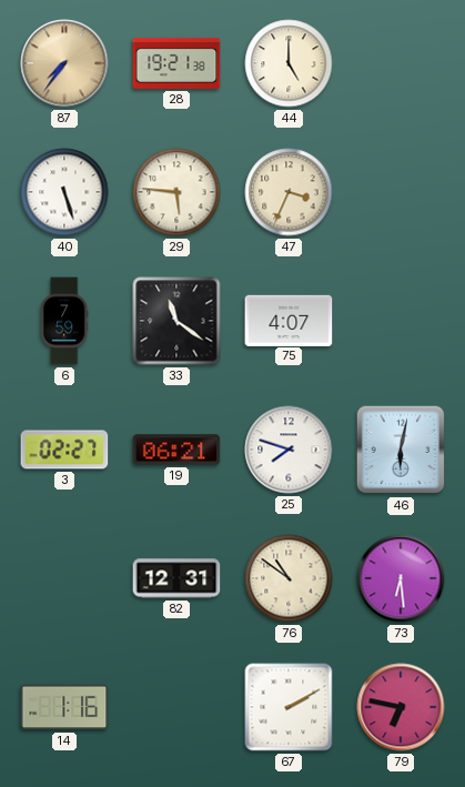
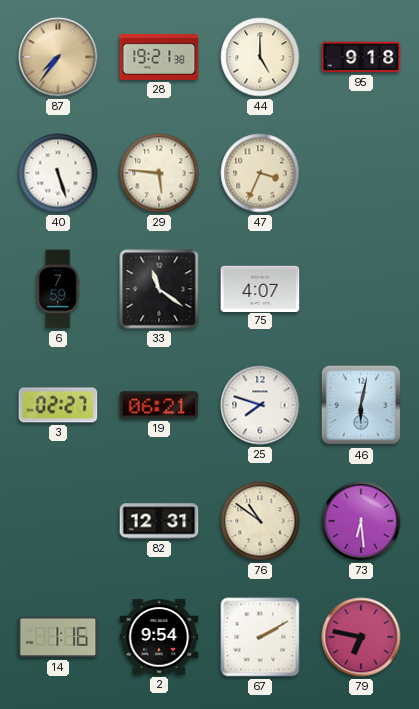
95: none -> 9:18 (361, 57)
2: none -> 9:54 (159, 637)
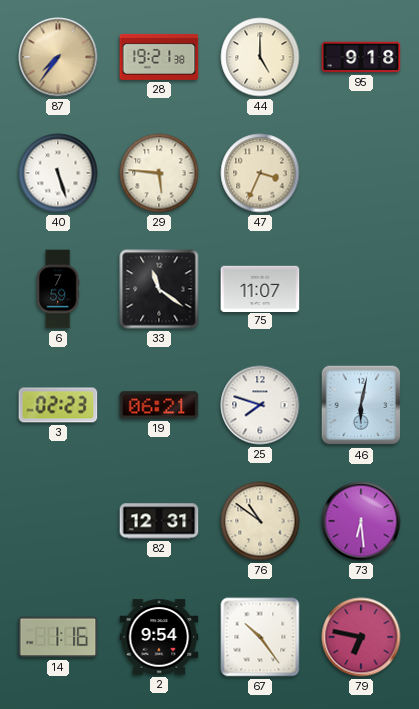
75: 4:07 -> 11:07 (260, 288)
3: 02:27 -> 02:23 (58, 405)
67: 2:10 -> 10:24 (260, 637)
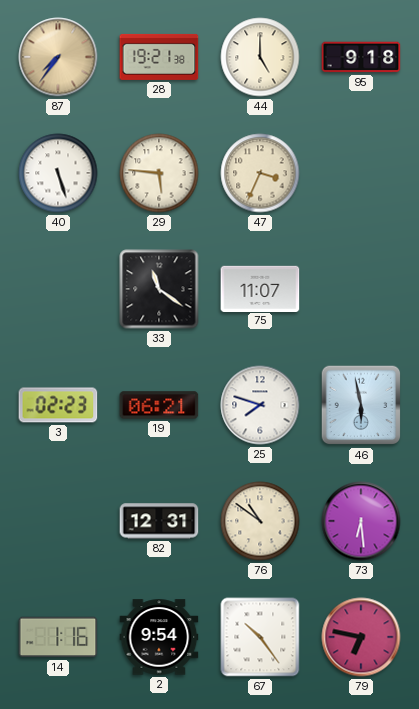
6: 7:59 -> none (59, 289)
46: 6:02 -> 5:58 (361, 405)
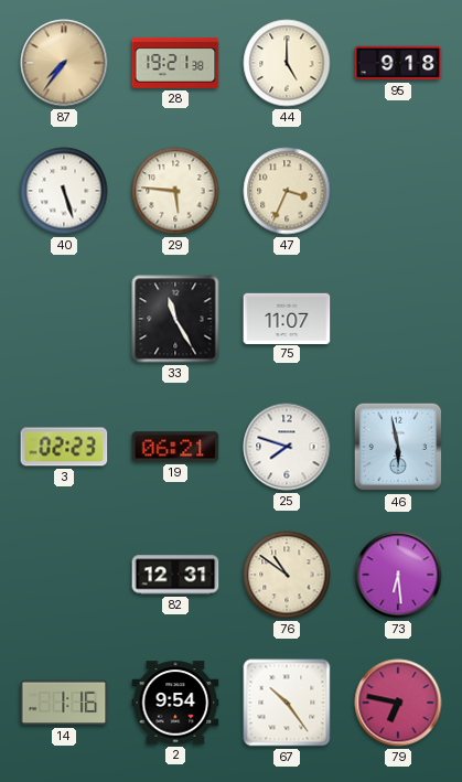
33: 11:21 -> 11:25 (175, 319)
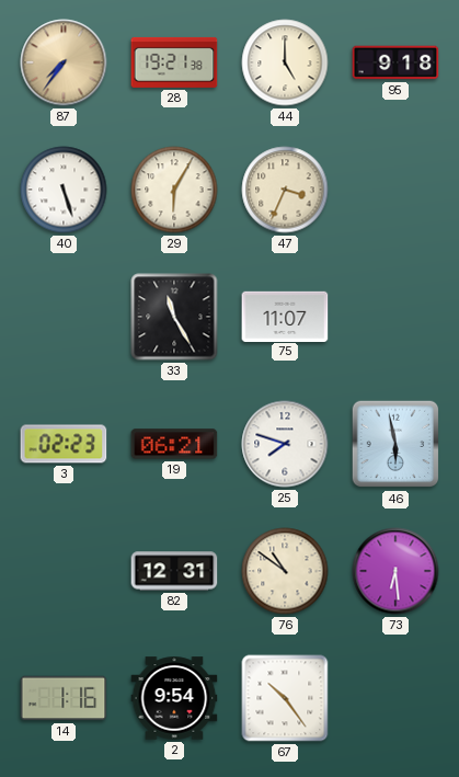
29: 5:46 -> 6:05 (174, 190)
79: 6:47 -> none (398, 703)
